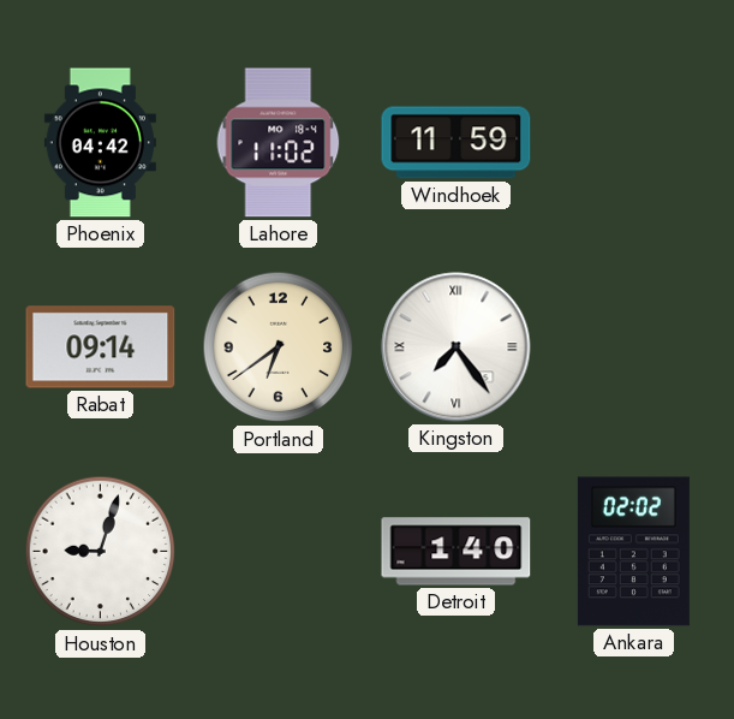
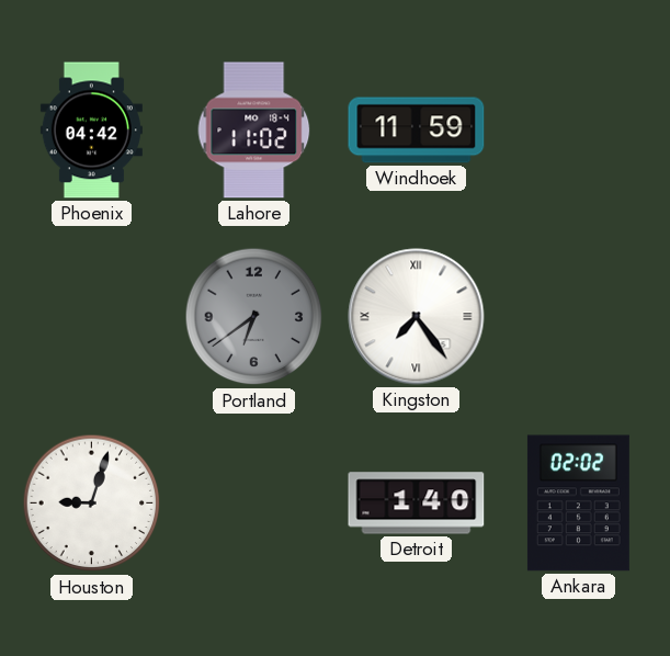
Rabat: 09:14 -> none (101, 347)
Portland dial: cream -> grey (254, 317)
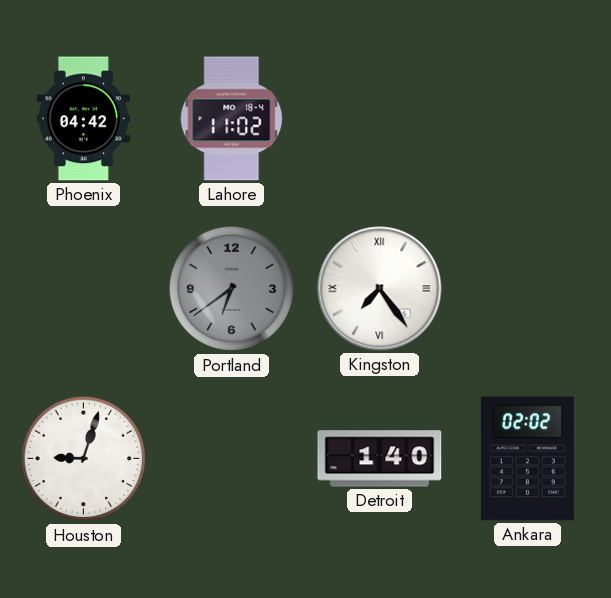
Windhoek: 11:59 -> none (417, 131)
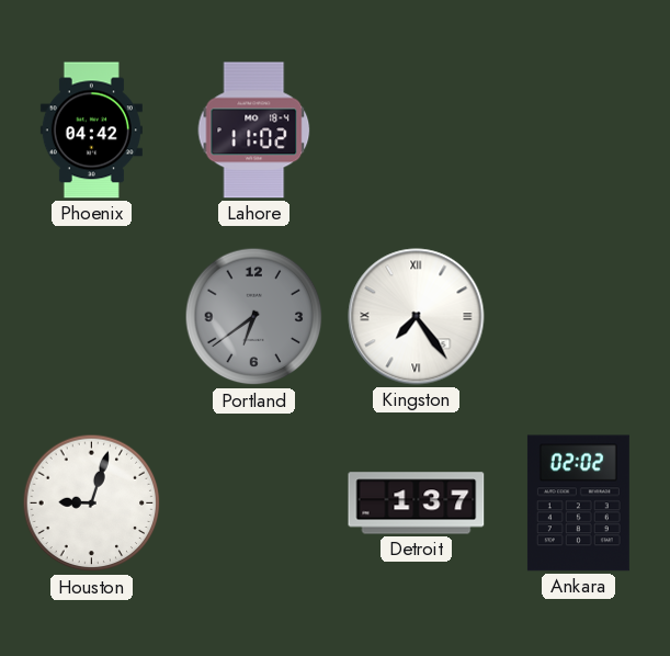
Detroit: 1:40 -> 1:37 (417, 504)
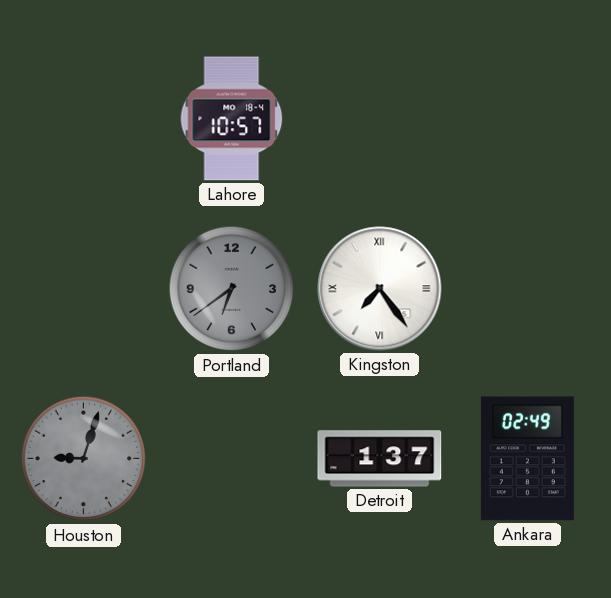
Phoenix: 04:42 -> none (91, 131)
Lahore: 11:02 -> 10:57 (232, 119)
Houston dial: white -> grey (84, 459)
Ankara: 02:02 -> 02:49 (527, 459)
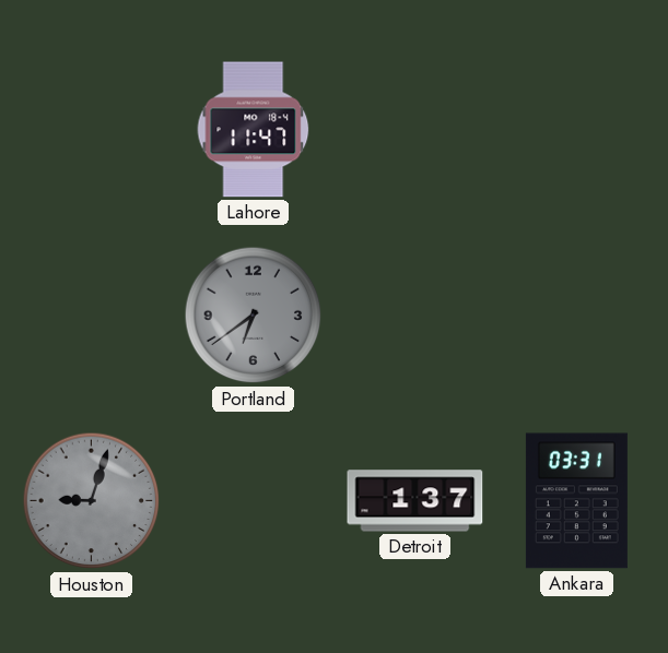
Lahore: 10:57 -> 11:47 (254, 130)
Kingston: 7:24 -> none (380, 289)
Ankara: 02:49 -> 03:31 (576, 501)
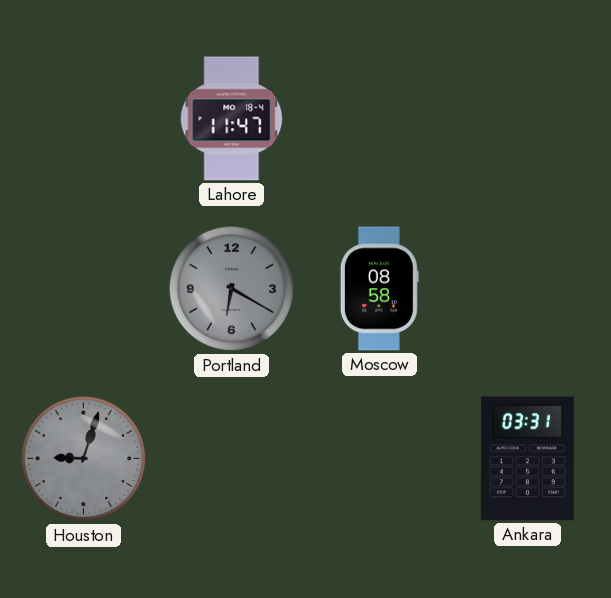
Portland: 6:39 -> 6:20 (232, 289)
Moscow: none -> 08:58 (379, 289)
Detroit: 1:37 -> none (415, 501)
